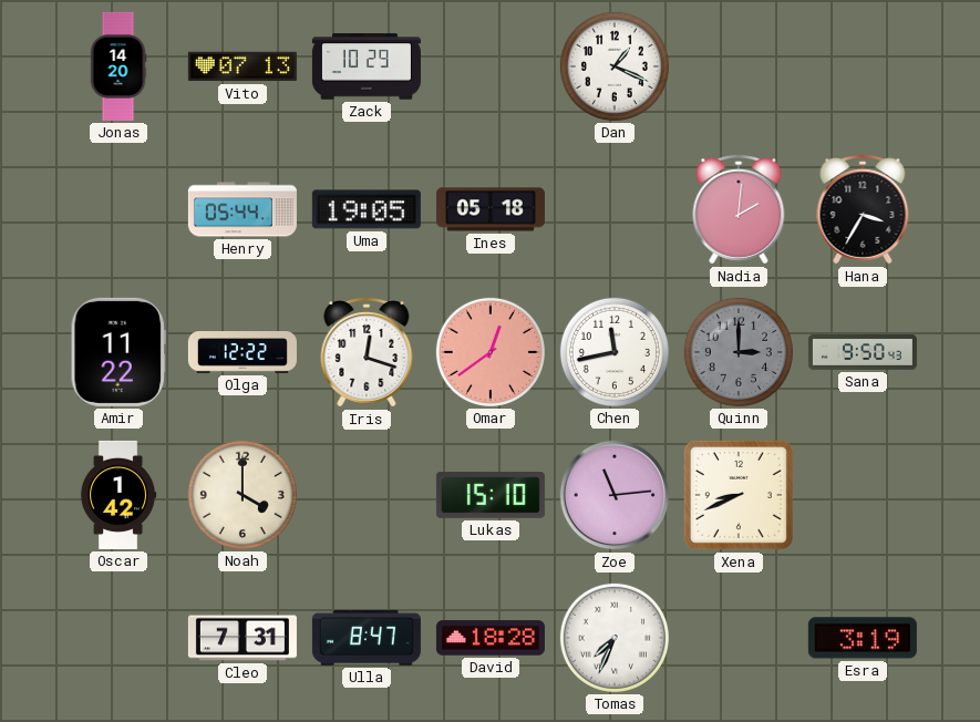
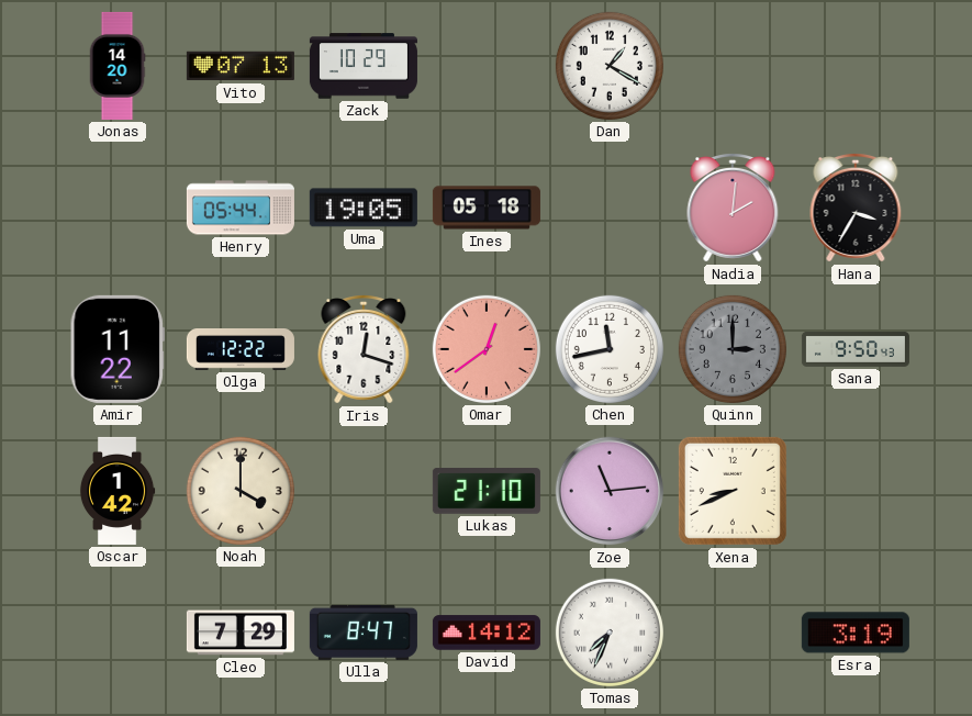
Dan: 1:19 -> 1:20 (610, 66)
Lukas: 15:10 -> 21:10 (487, 491)
Cleo: 7:31 -> 7:29 (241, 633)
David: 18:28 -> 14:12 (487, 633)
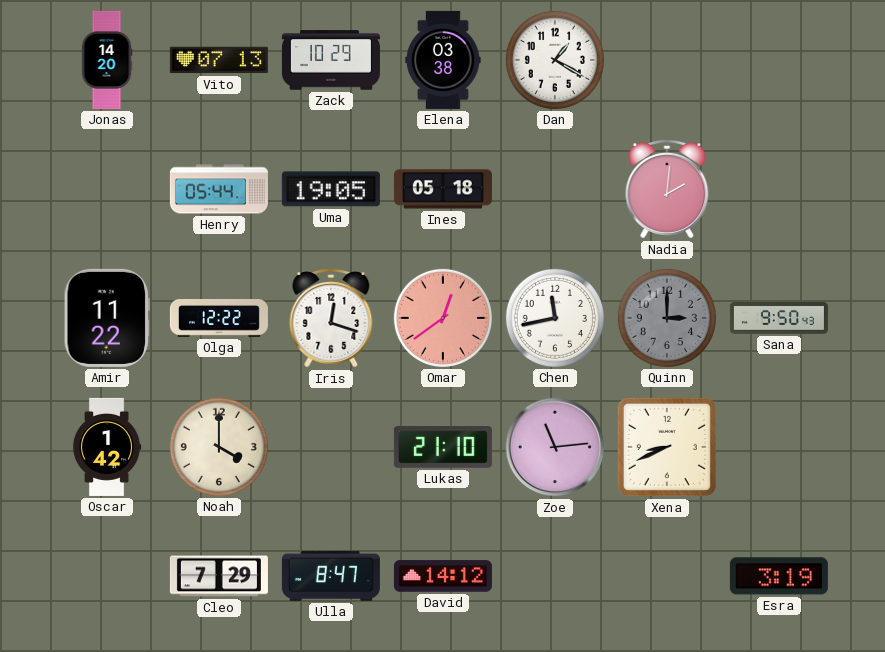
Elena: none -> 03:38 (443, 60)
Hana: 3:35 -> none (856, 209)
Tomas: 7:34 -> none (610, 633)
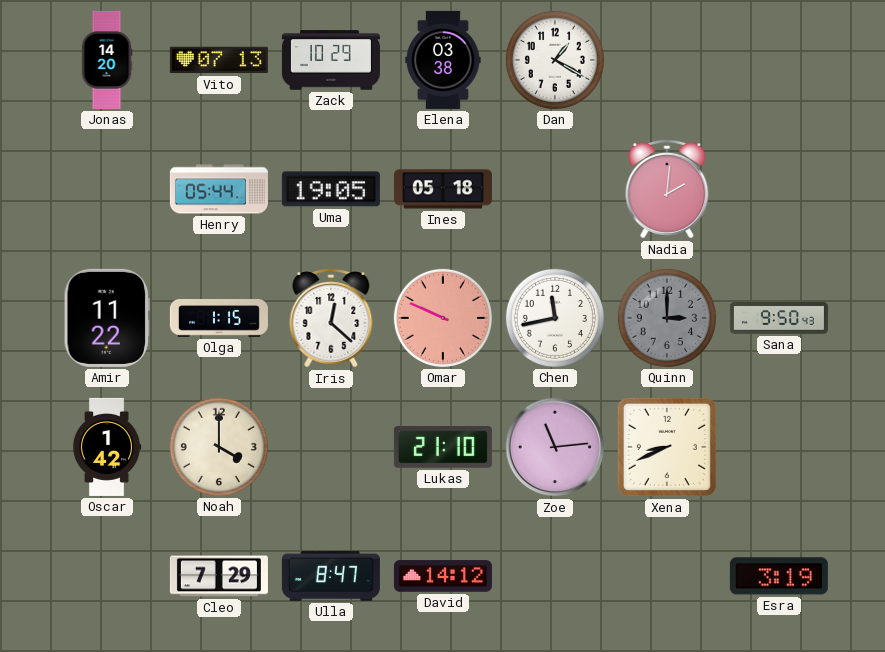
Olga: 12:22 -> 1:15 (219, 319)
Iris: 12:18 -> 12:22 (331, 319)
Omar: 12:39 -> 9:49 (443, 318)
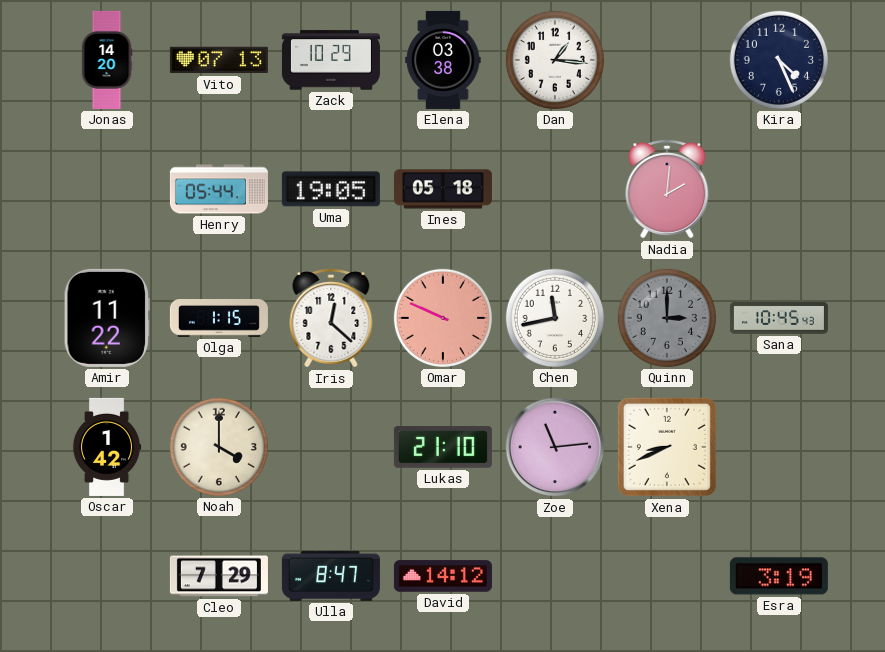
Dan: 1:20 -> 1:16 (555, 60)
Kira: none -> 4:26 (779, 60)
Sana: 9:50 -> 10:45 (779, 319)
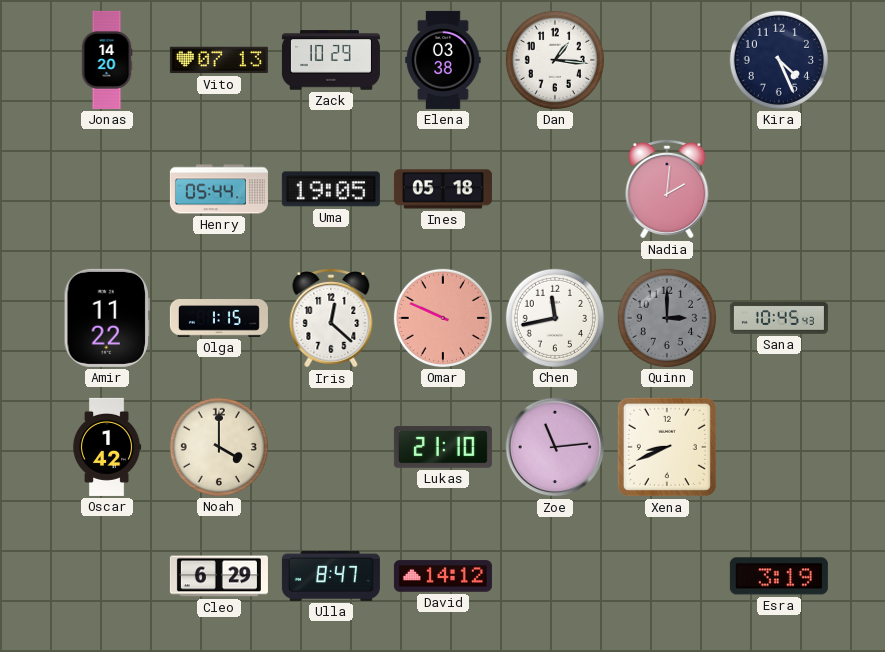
Cleo: 7:29 -> 6:29 (219, 576)
